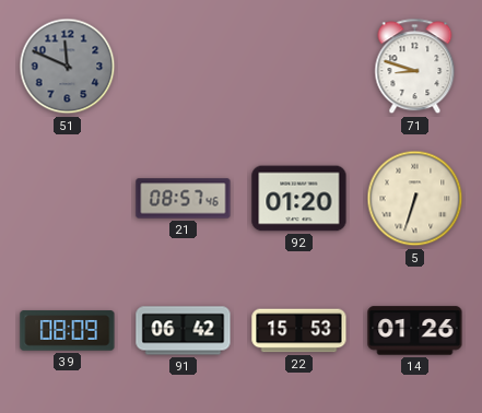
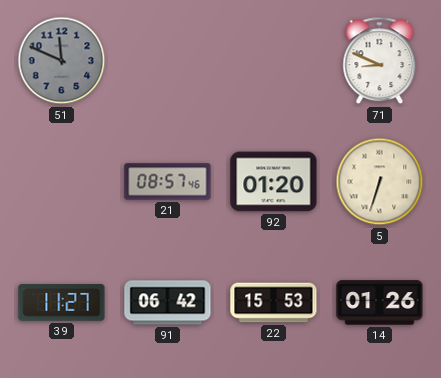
71: 8:48 -> 8:49 (380, 61)
39: 08:09 -> 11:27 (62, 303)
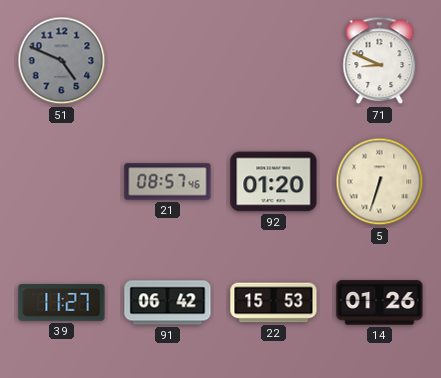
51: 11:49 -> 4:49 (62, 61)
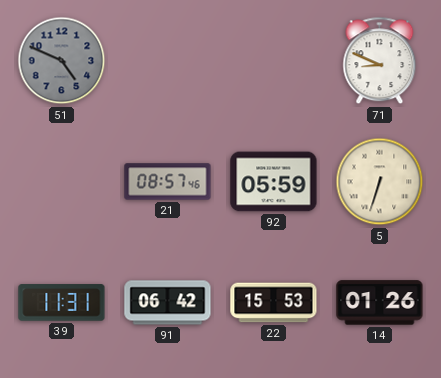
92: 01:20 -> 05:59 (274, 182)
39: 11:27 -> 11:31 (62, 303)
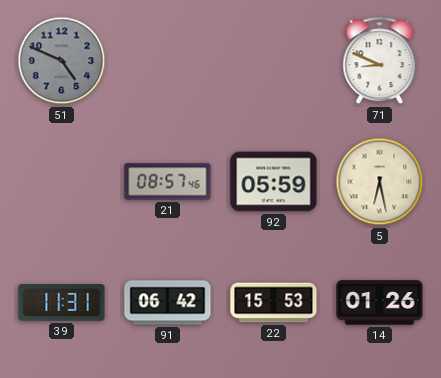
5: 6:33 -> 6:28 (380, 182)
